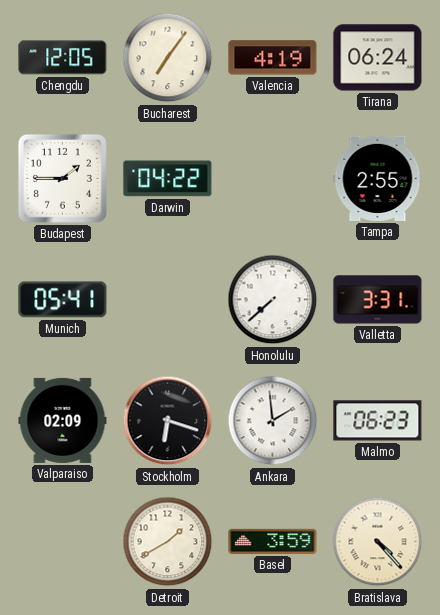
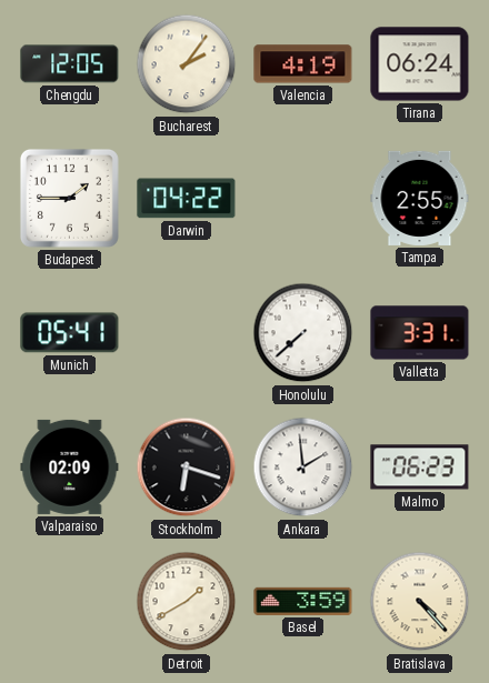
Bucharest: 7:06 -> 2:06 (187, 64)
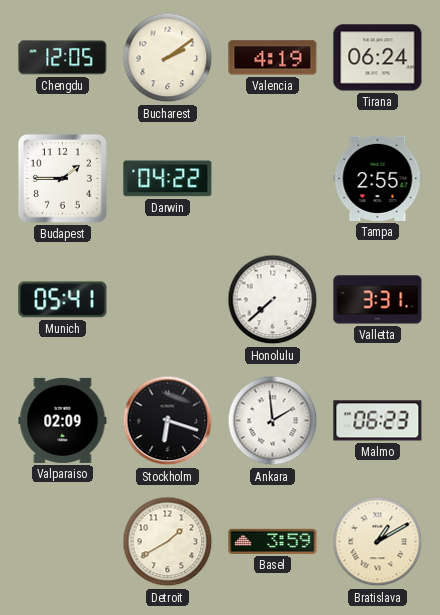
Bucharest: 2:06 -> 2:09 (168, 58)
Bratislava: 4:23 -> 1:10 (378, 542)
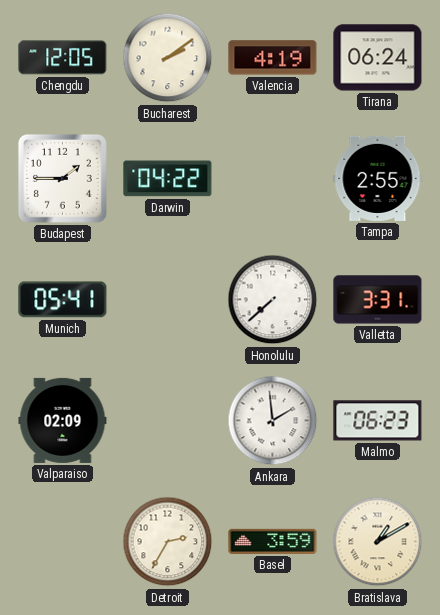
Stockholm: 6:18 -> none (168, 421)
Detroit: 1:40 -> 2:35 (168, 542)
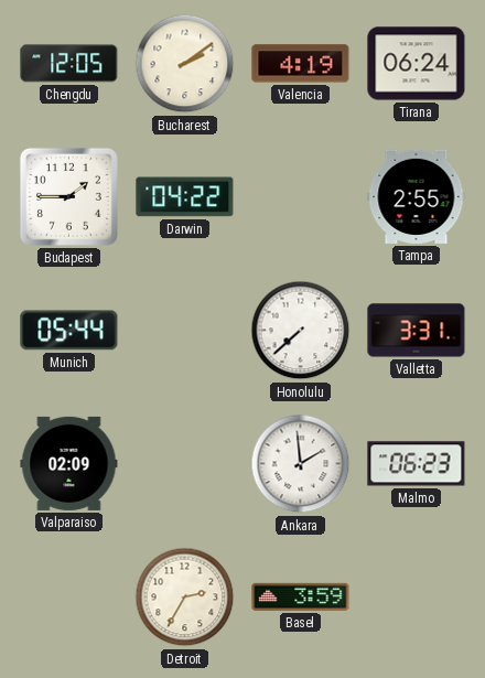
Munich: 05:41 -> 05:44 (69, 331)
Bratislava: 1:10 -> none (378, 542)
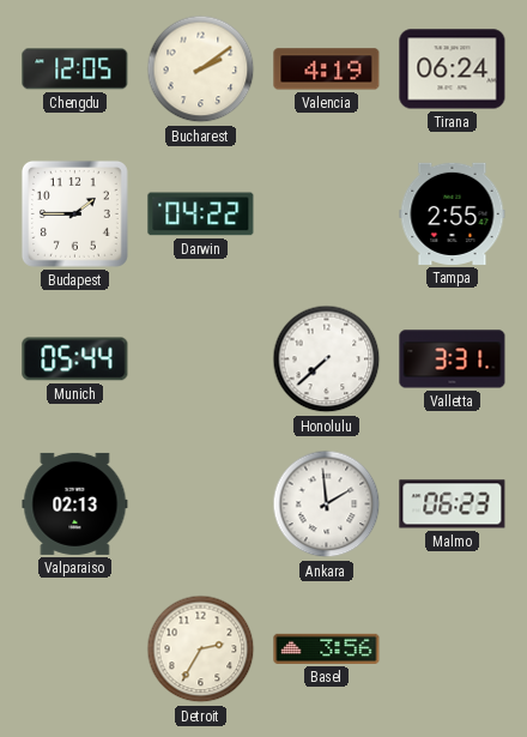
Valparaiso: 02:09 -> 02:13 (75, 503)
Basel: 3:59 -> 3:56 (327, 648)
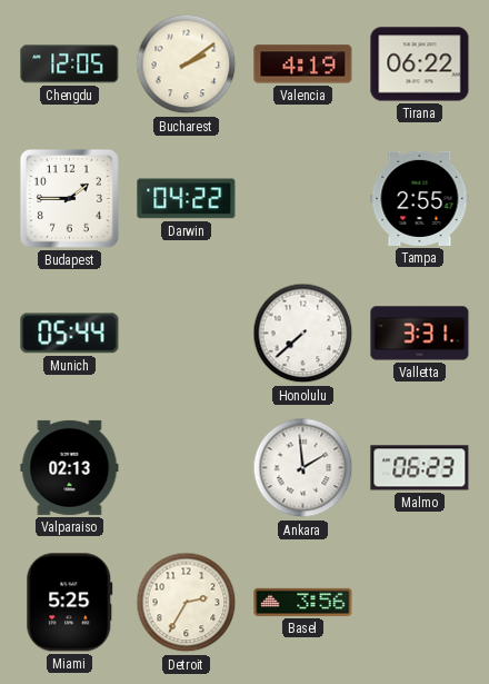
Tirana: 06:24 -> 06:22 (420, 65)
Miami: none -> 5:25 (70, 603)
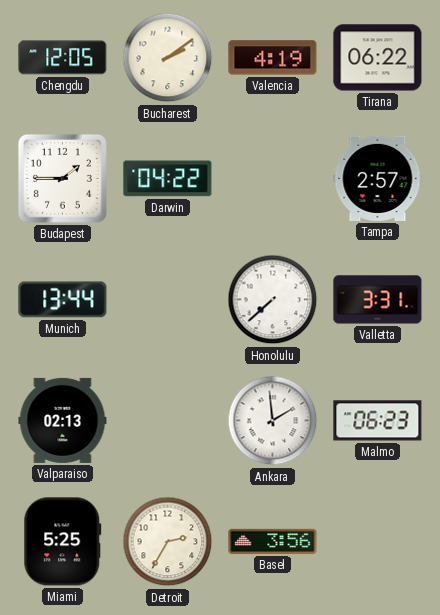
Tampa: 2:55 -> 2:57 (378, 178)
Munich: 05:44 -> 13:44 (63, 300)
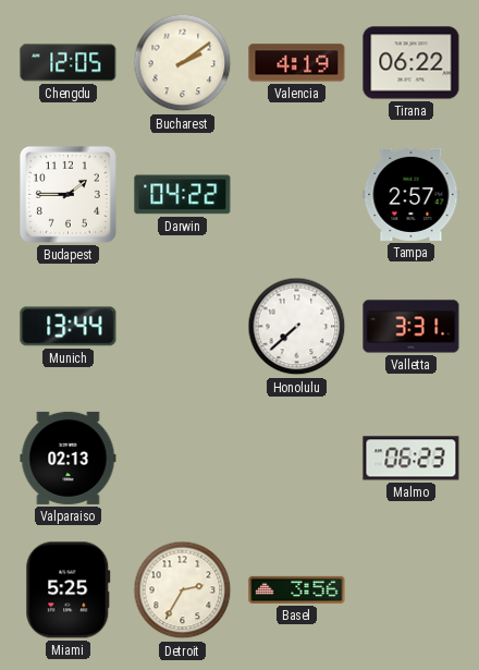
Ankara: 1:59 -> none (273, 421)
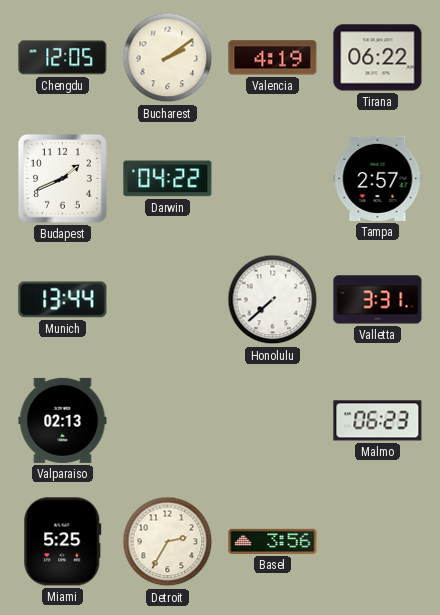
Budapest: 1:45 -> 1:41 (62, 178)
